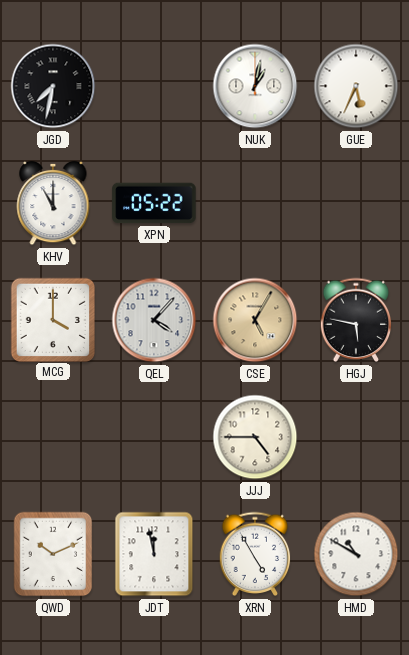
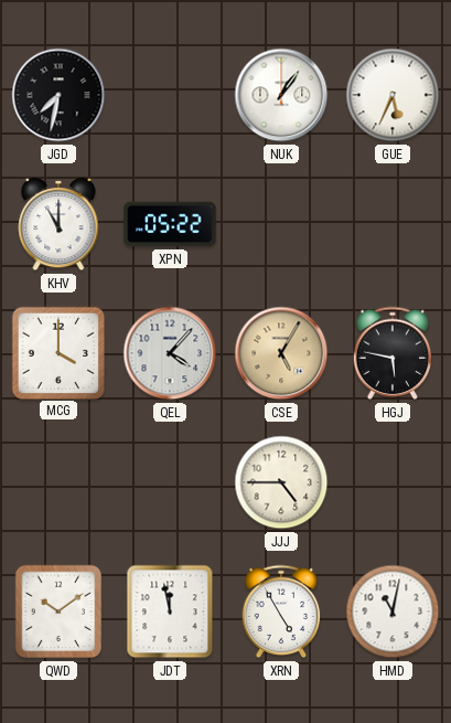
NUK: 1:02 -> 1:06 (281, 95)
QWD: 10:11 -> 10:09 (58, 612)
HMD: 10:50 -> 11:02 (393, 612)
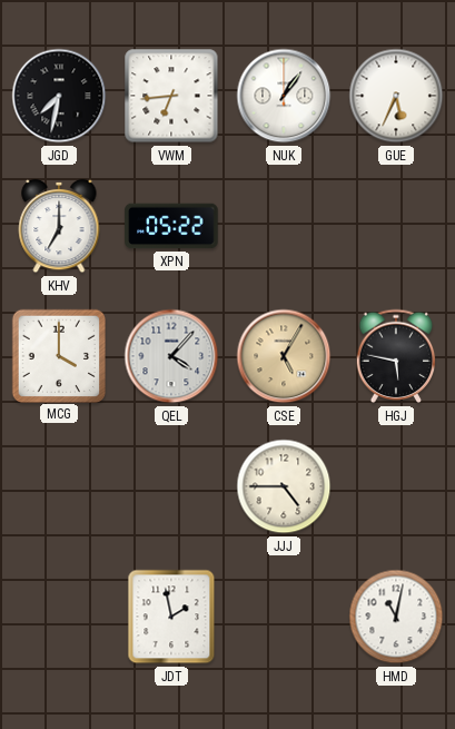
VWM: none -> 6:44 (171, 96)
KHV: 11:00 -> 7:00 (59, 226)
QWD: 10:09 -> none (58, 612)
JDT: 11:58 -> 1:58 (171, 617)
XRN: 4:55 -> none (281, 612)
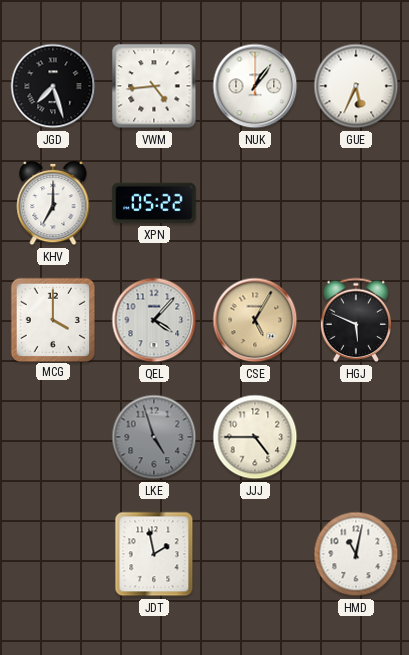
JGD: 7:32 -> 7:27 (53, 86)
VWM: 6:44 -> 4:44 (154, 86)
HGJ: 5:47 -> 5:49 (356, 320)
LKE: none -> 4:57 (154, 437)
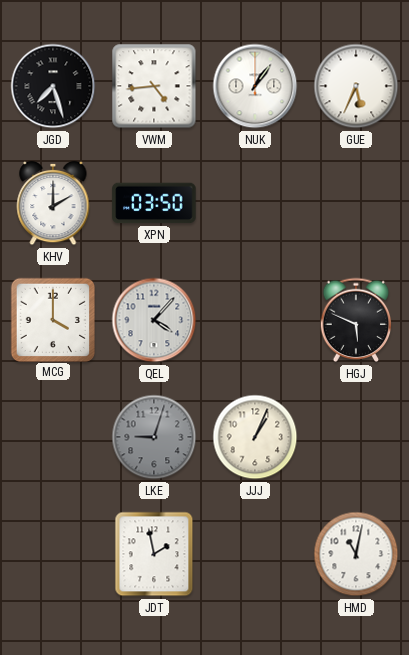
KHV: 7:00 -> 2:00 (53, 203)
XPN: 05:22 -> 03:50 (154, 203)
CSE: 5:05 -> none (255, 320)
LKE: 4:57 -> 9:03 (154, 437)
JJJ: 4:45 -> 1:04 (255, 437)
